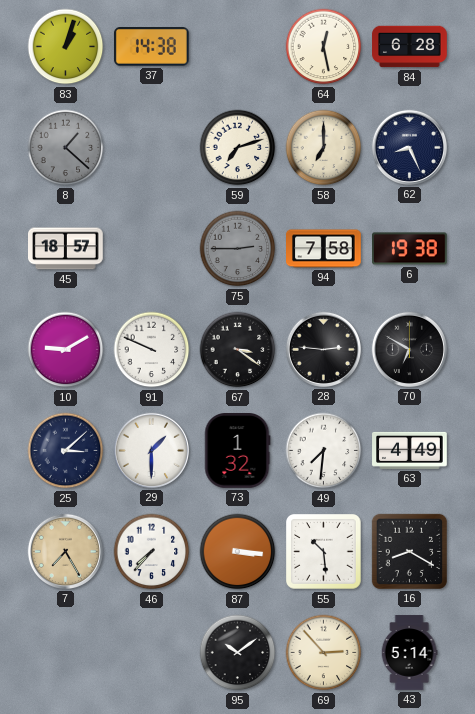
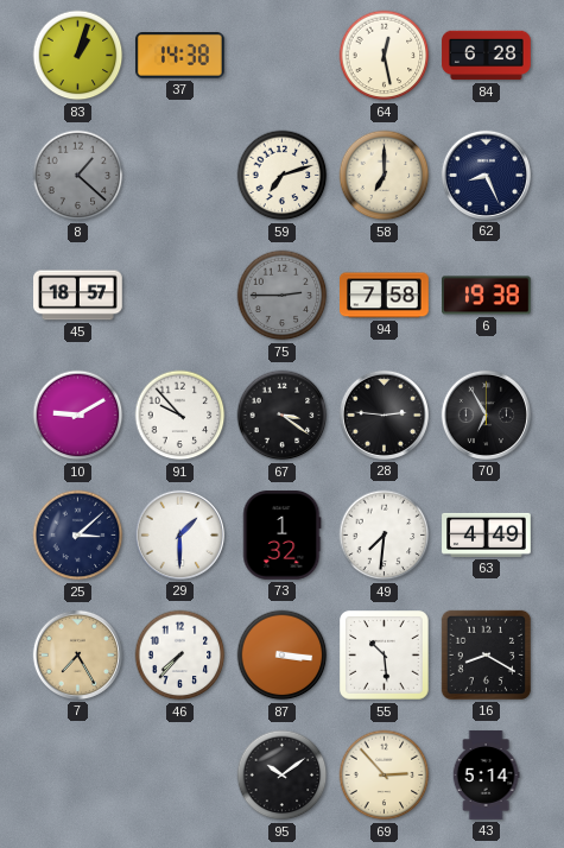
91: 9:49 -> 9:53 (180, 416)
70: 6:50 -> 6:55 (486, 414)
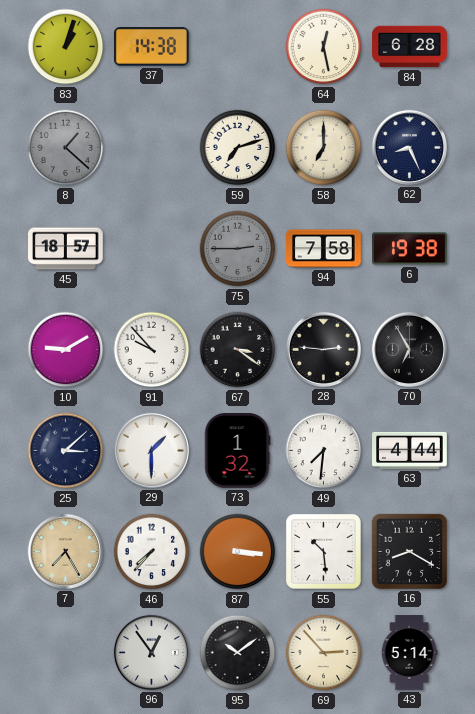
63: 4:49 -> 4:44 (410, 450)
96: none -> 12:54 (151, 652)
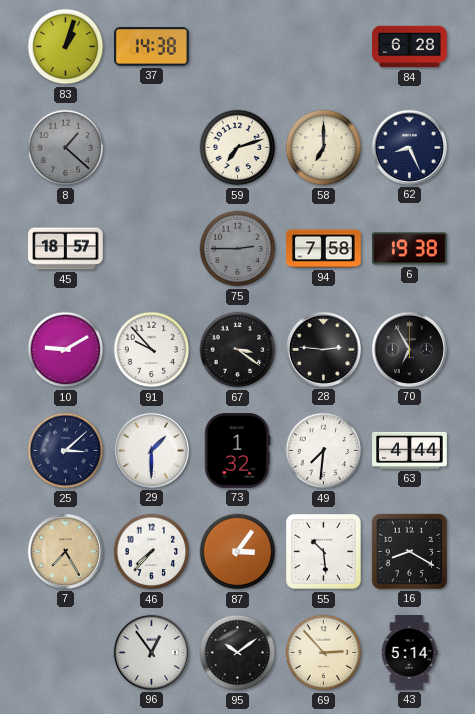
64: 12:28 -> none (324, 47)
87: 3:16 -> 3:06 (238, 552)
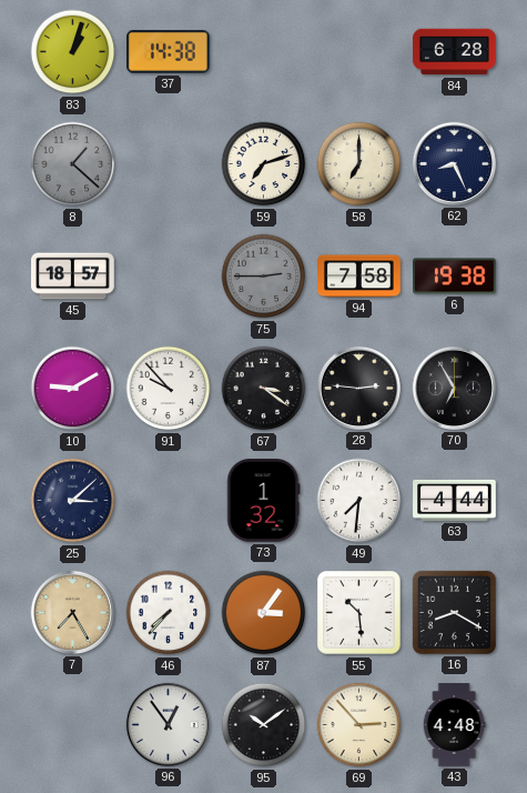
29: 1:30 -> none (151, 450)
43: 5:14 -> 4:48 (454, 725)
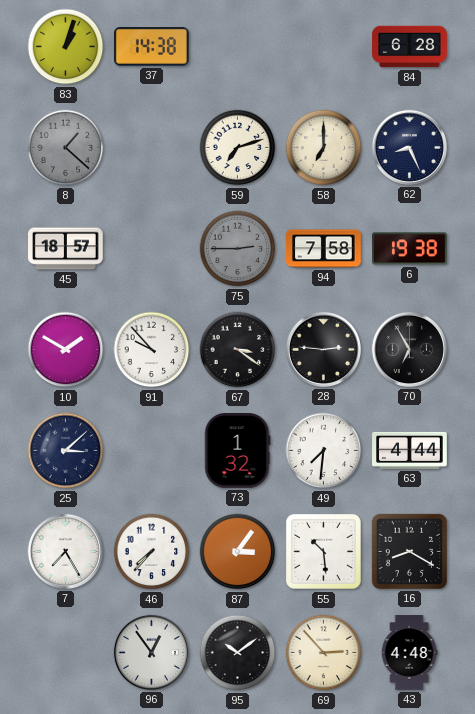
10: 9:10 -> 1:50 (66, 350)
7 dial: champagne -> white (65, 551)
